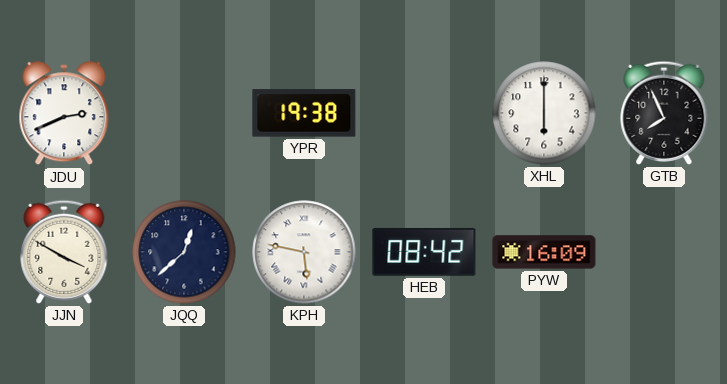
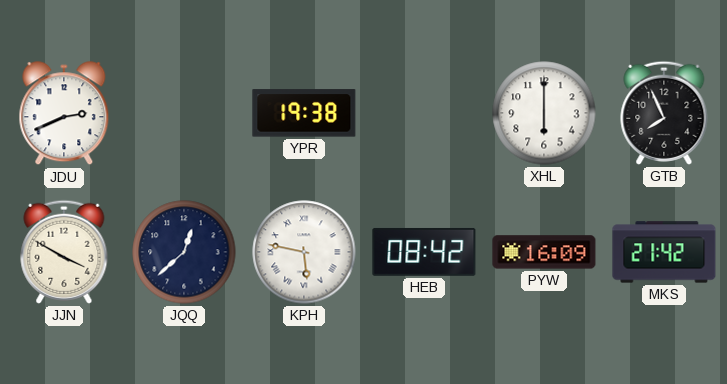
MKS: none -> 21:42 (664, 252)
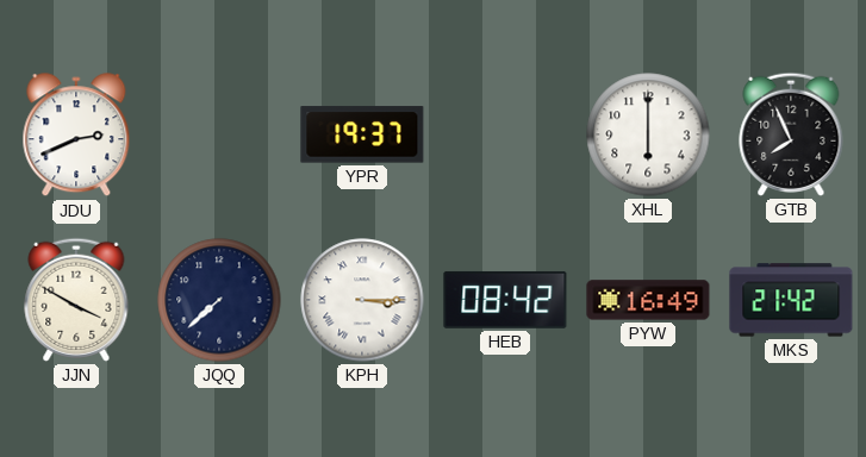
YPR: 19:38 -> 19:37 (362, 134)
JQQ: 12:38 -> 7:38 (219, 300)
KPH: 5:47 -> 3:15 (362, 300)
PYW: 16:09 -> 16:49 (648, 300)
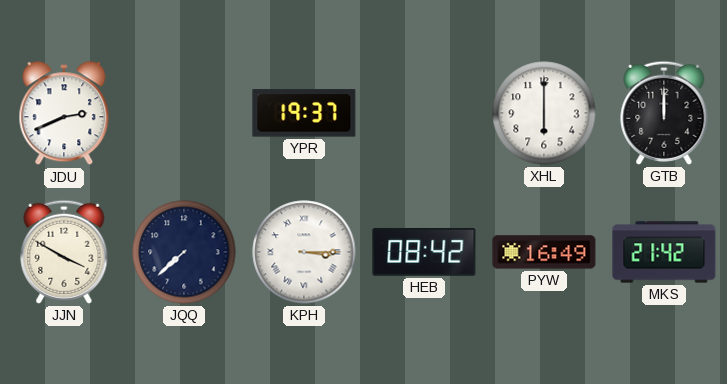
GTB: 7:56 -> 12:00 (664, 113)
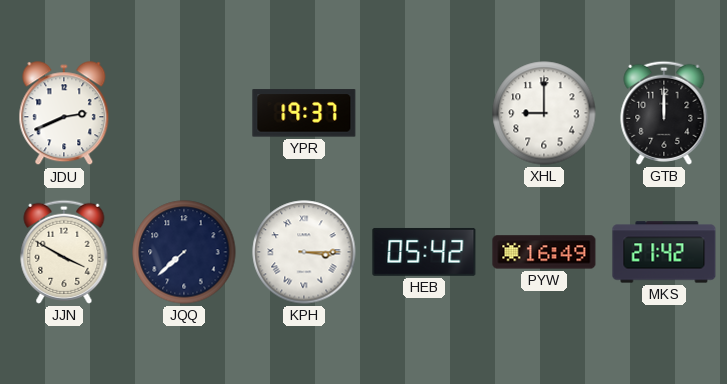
XHL: 6:00 -> 9:00 (544, 113)
HEB: 08:42 -> 05:42 (424, 252)
